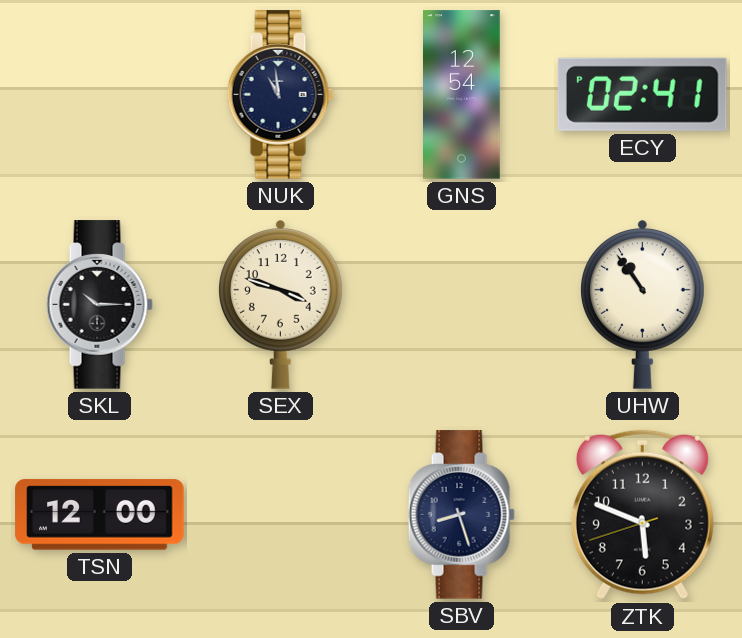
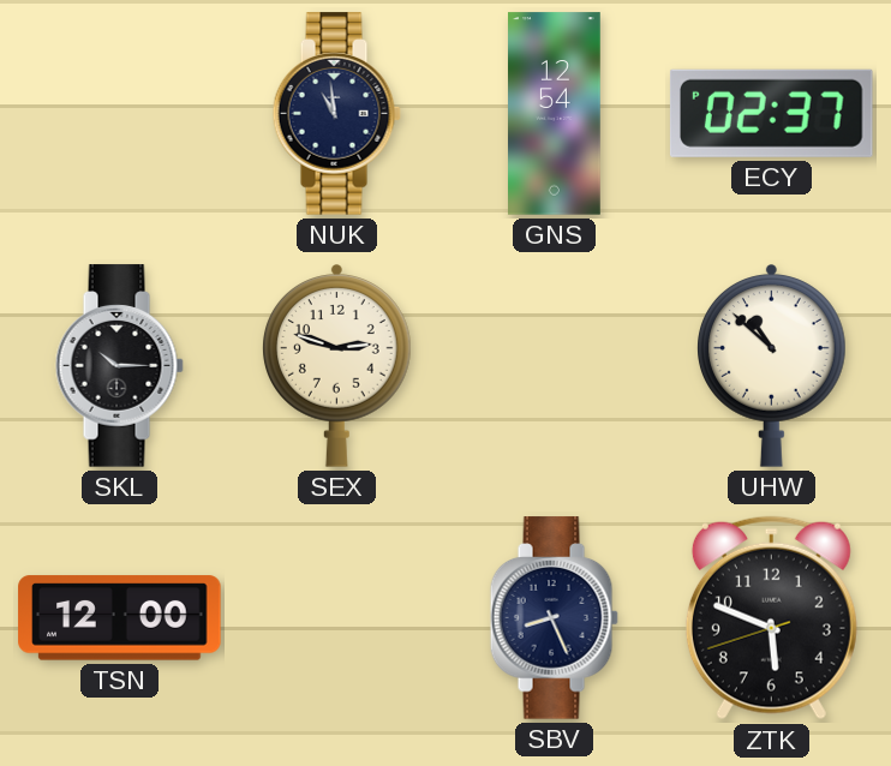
ECY: 02:41 -> 02:37 (771, 113)
SEX: 3:48 -> 2:48 (337, 366)
UHW: 10:54 -> 10:52 (772, 366)
SBV: 8:27 -> 8:26 (554, 618)
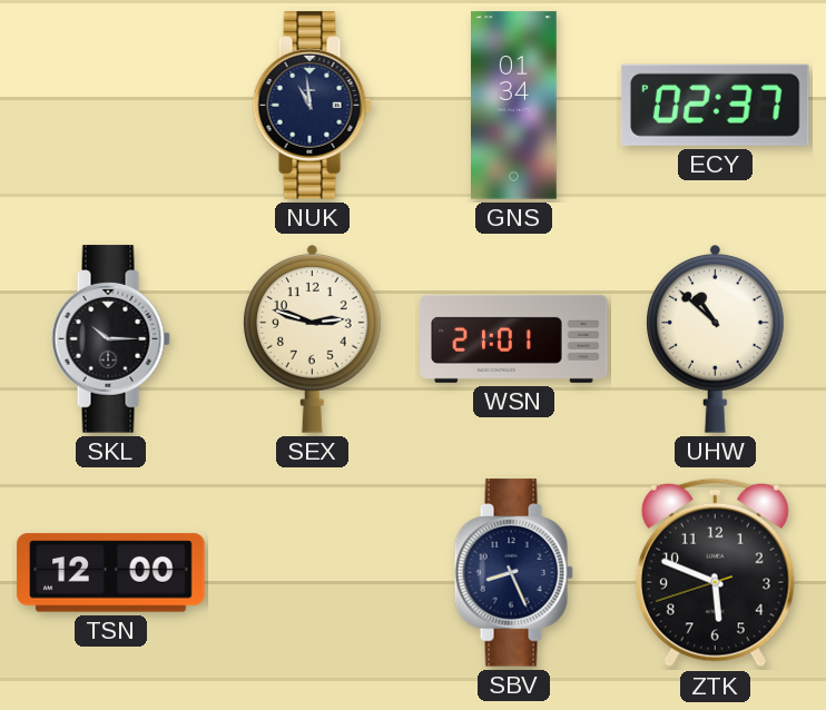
GNS: 12:54 -> 01:34 (514, 106)
WSN: none -> 21:01 (514, 338)
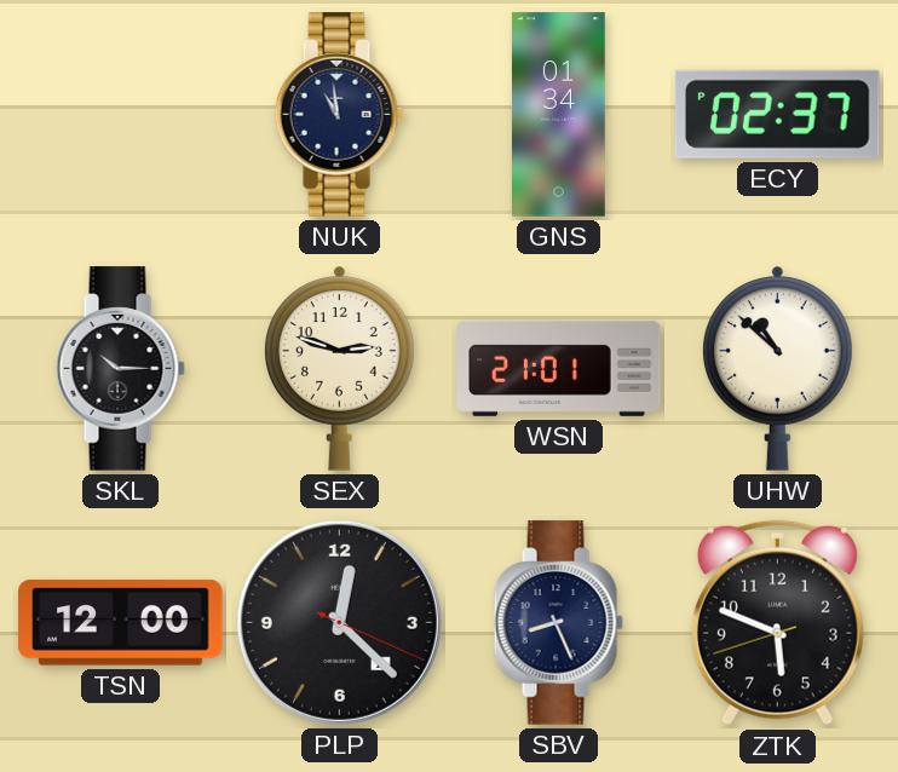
PLP: none -> 12:22 (339, 622)
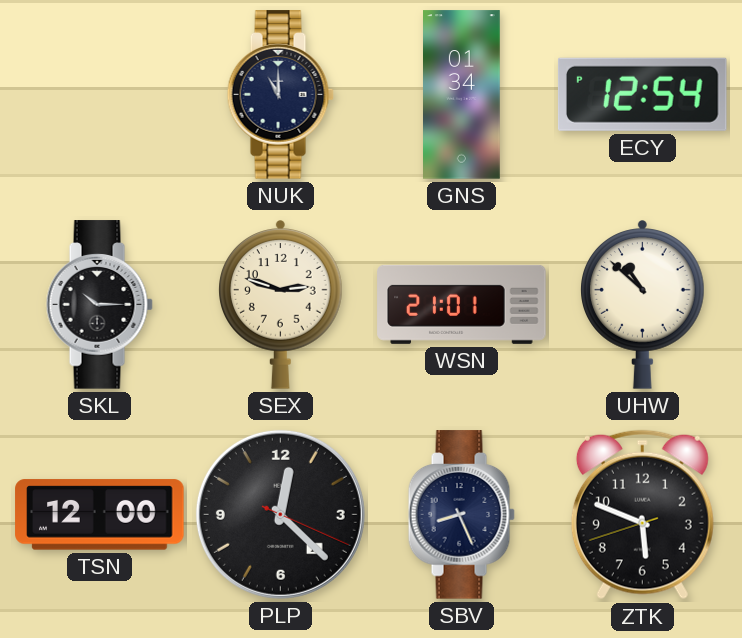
NUK: 10:59 -> 11:00 (280, 95)
ECY: 02:37 -> 12:54 (642, 94)
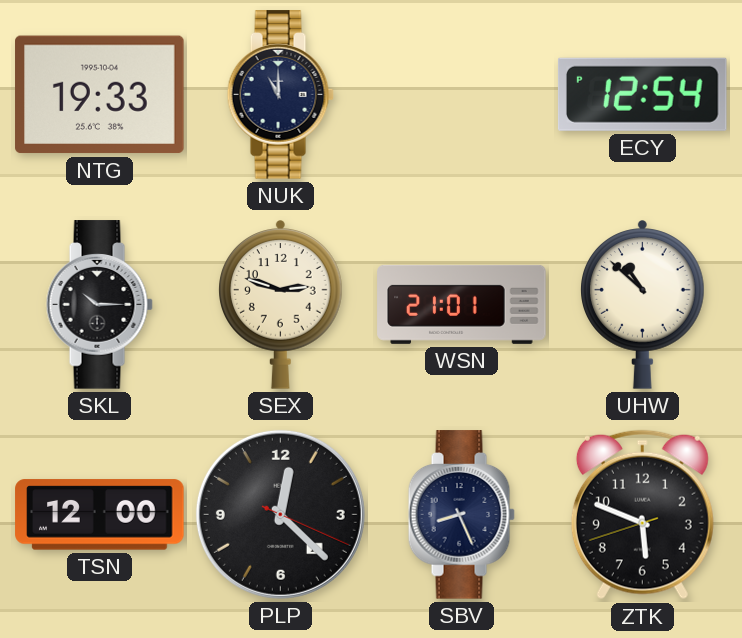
NTG: none -> 19:33 (100, 95)
GNS: 01:34 -> none (462, 95)
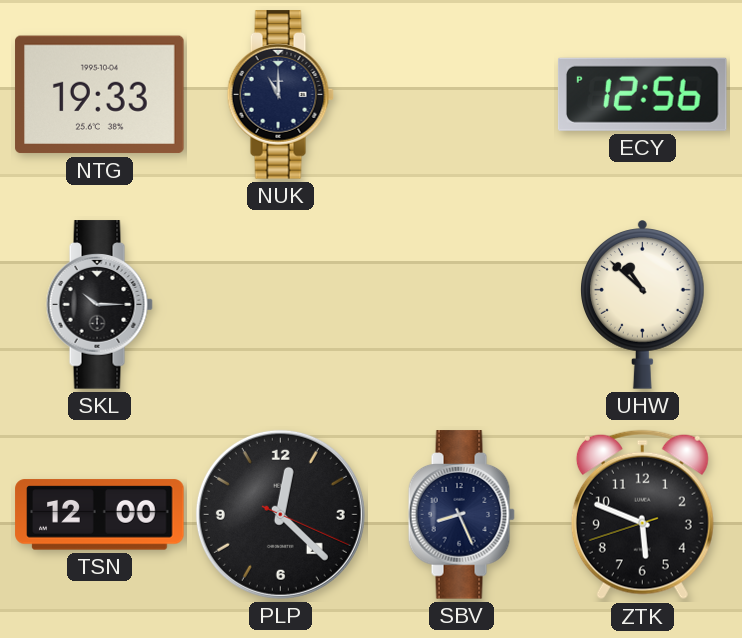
ECY: 12:54 -> 12:56 (642, 94)
SEX: 2:48 -> none (281, 305)
WSN: 21:01 -> none (462, 304)
